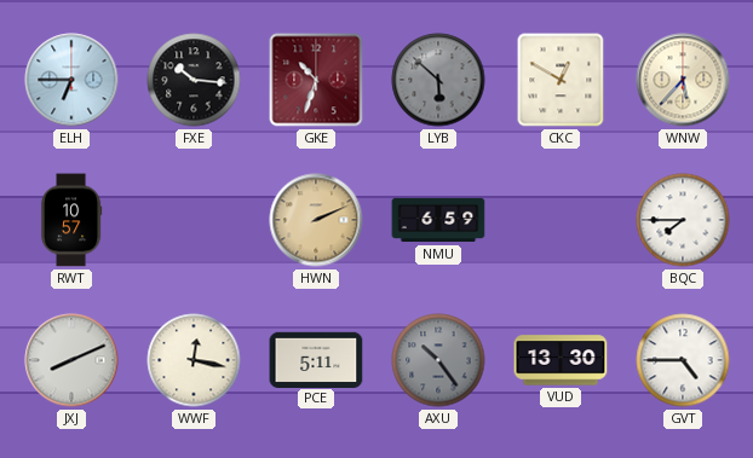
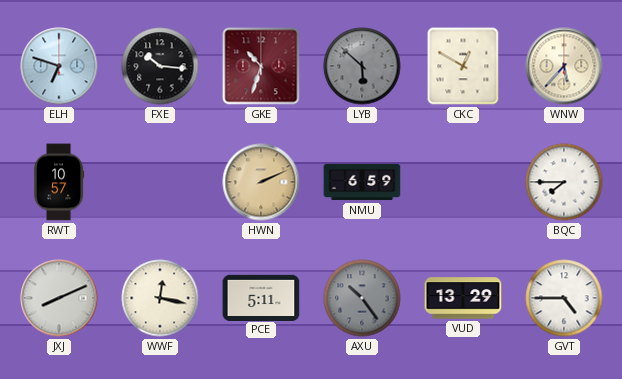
ELH: 6:45 -> 6:48 (59, 66)
VUD: 13:30 -> 13:29 (463, 298)
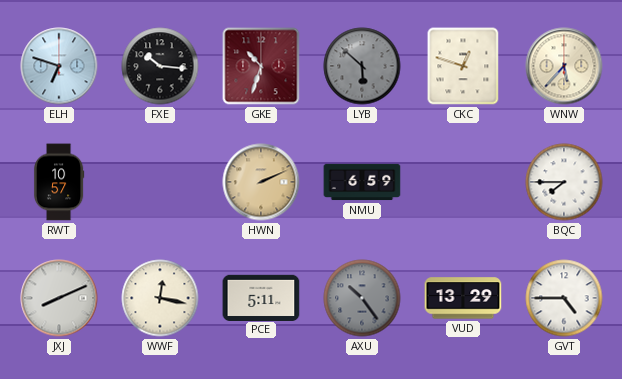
CKC: 12:50 -> 12:48 (463, 66)
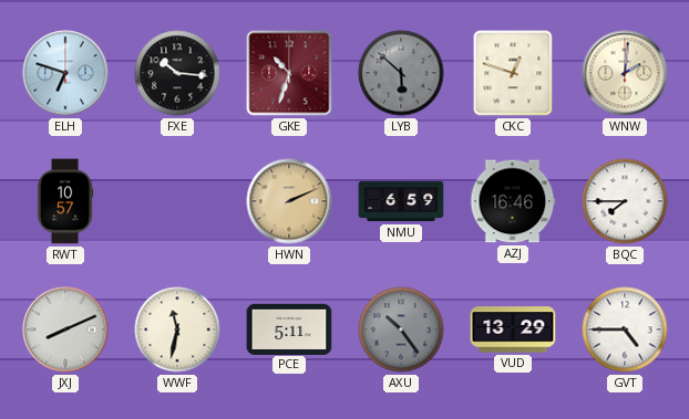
WNW: 5:37 -> 2:01 (625, 73)
AZJ: none -> 16:46 (513, 201)
WWF: 12:17 -> 11:32 (177, 329)
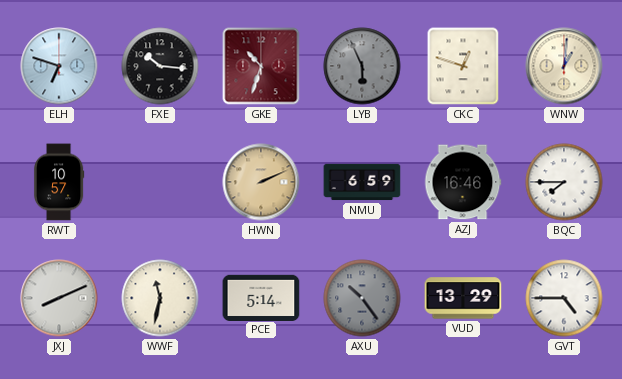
LYB: 5:52 -> 5:56 (362, 66)
WNW: 2:01 -> 1:01 (564, 66)
PCE: 5:11 -> 5:14 (261, 297)
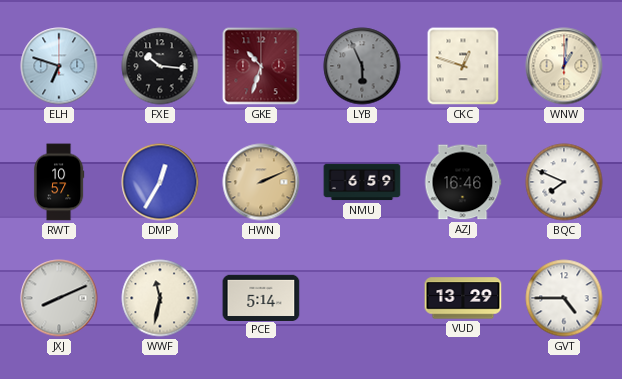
DMP: none -> 12:35 (160, 182)
BQC: 7:45 -> 7:49 (564, 182)
AXU: 10:24 -> none (362, 298)
